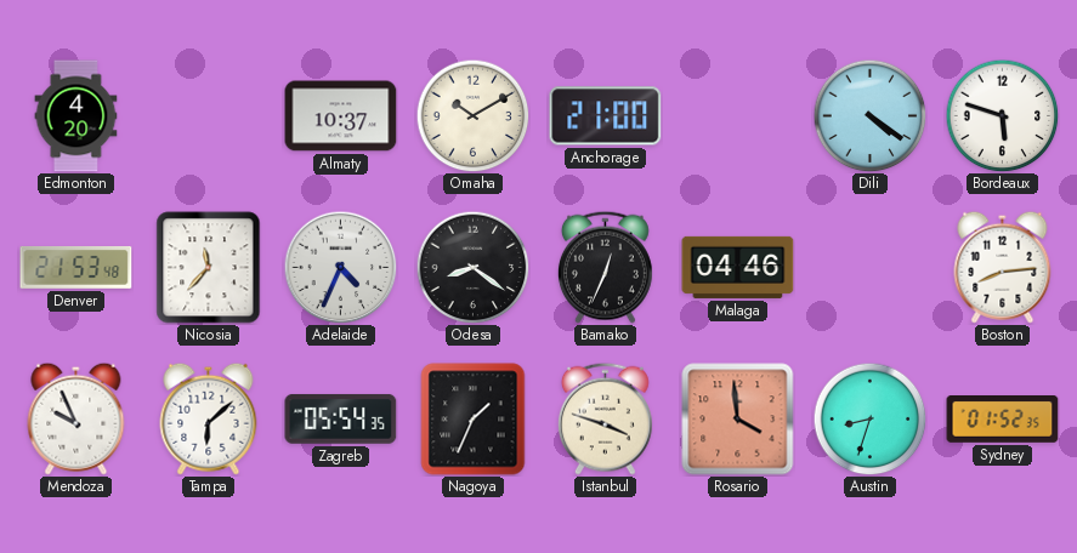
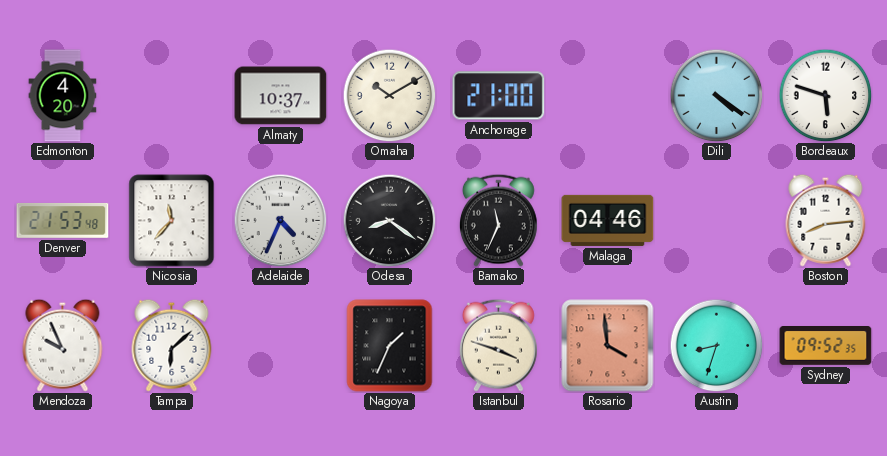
Bamako: 12:34 -> 11:34 (498, 220)
Zagreb: 05:54 -> none (341, 420)
Sydney: 01:52 -> 09:52 (826, 346)
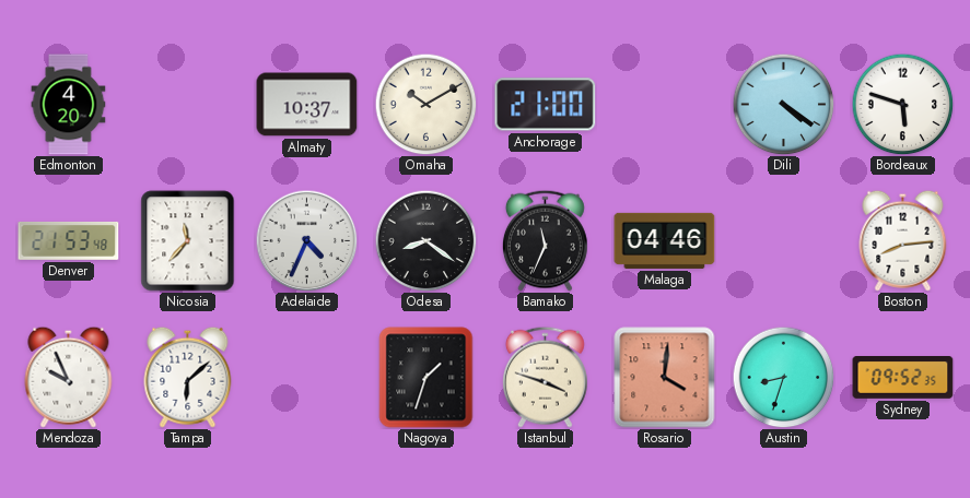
Nagoya: 1:34 -> 1:33 (426, 378)
Rosario: 3:59 -> 4:01 (665, 378)
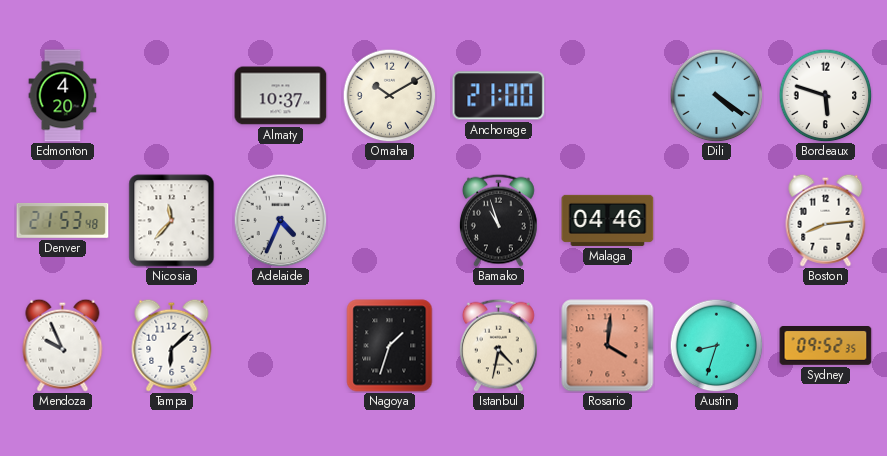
Odesa: 8:21 -> none (425, 240)
Bamako: 11:34 -> 10:57 (498, 220)
Istanbul: 3:48 -> 4:32 (498, 345)
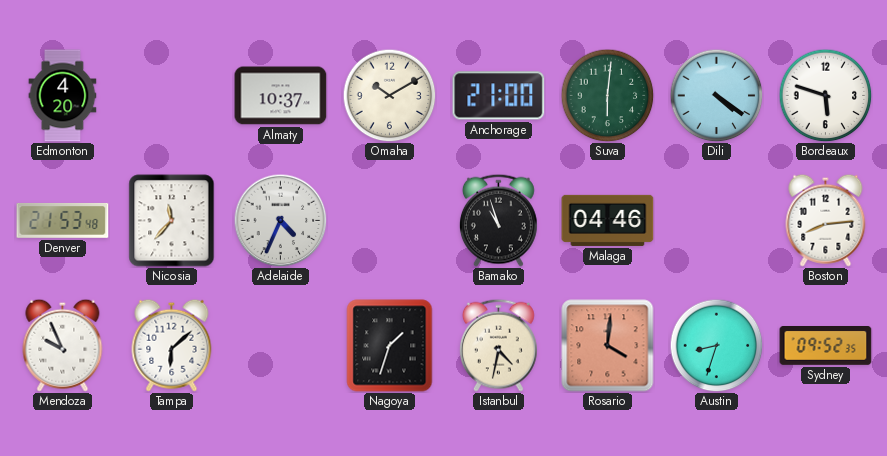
Suva: none -> 6:01 (607, 95)
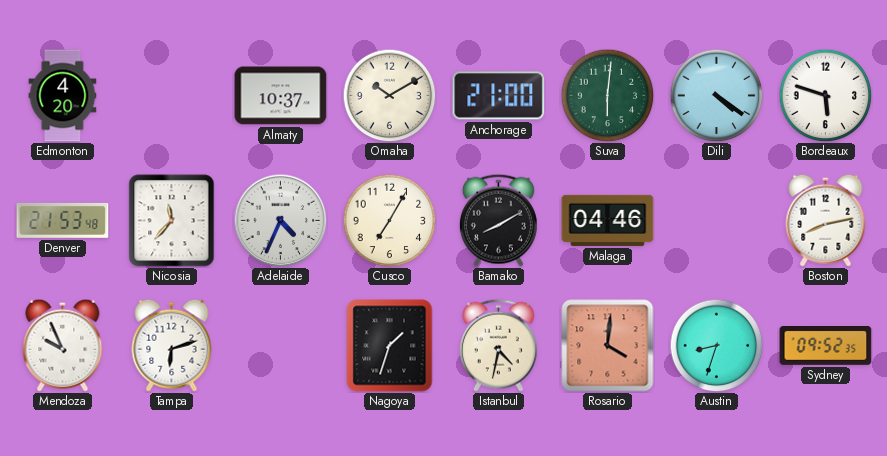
Cusco: none -> 7:05 (389, 220)
Bamako: 10:57 -> 8:10 (498, 220)
Boston: 8:14 -> 8:13 (826, 220)
Tampa: 6:08 -> 6:12 (172, 345)
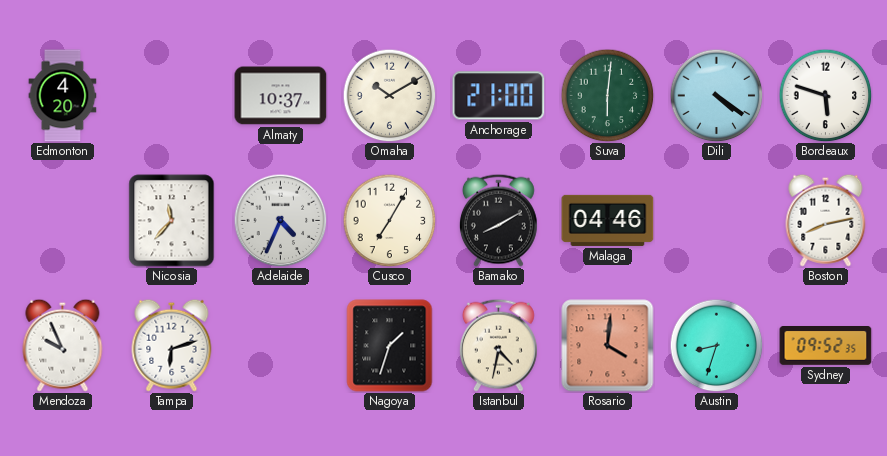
Denver: 21:53 -> none (63, 221)
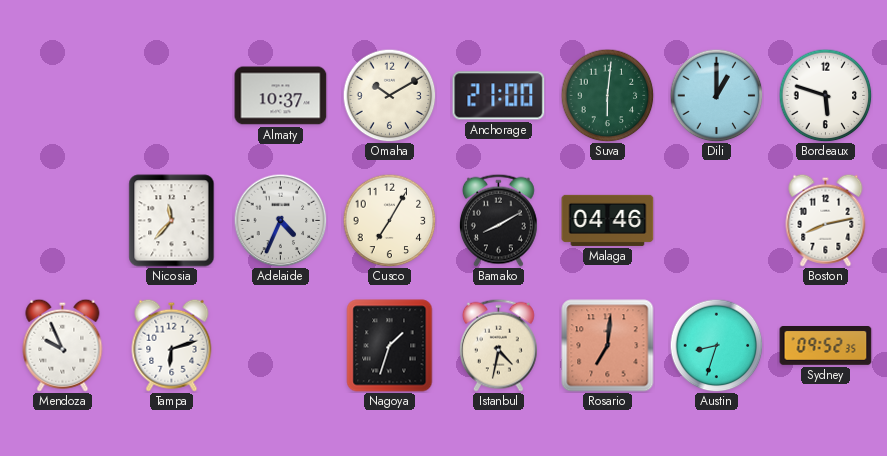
Edmonton: 4:20 -> none (63, 96)
Dili: 4:21 -> 1:00 (716, 95)
Rosario: 4:01 -> 7:01 (608, 346)
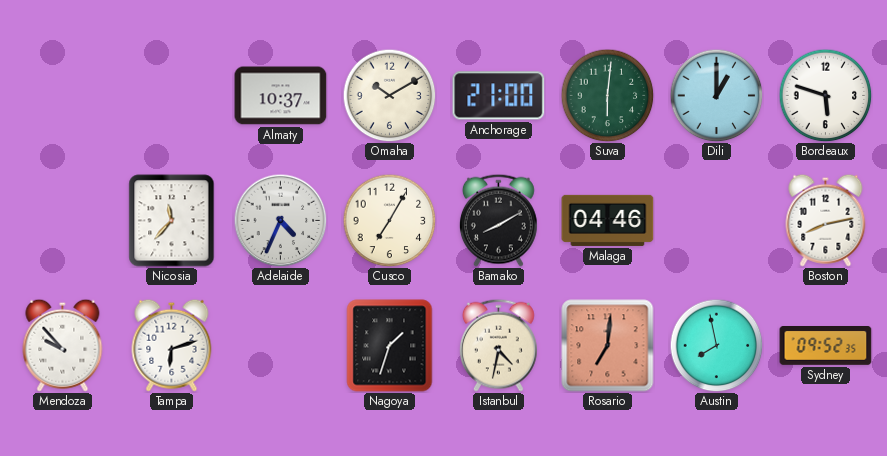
Mendoza: 9:56 -> 9:53 (63, 345)
Austin: 8:33 -> 7:58 (716, 345)
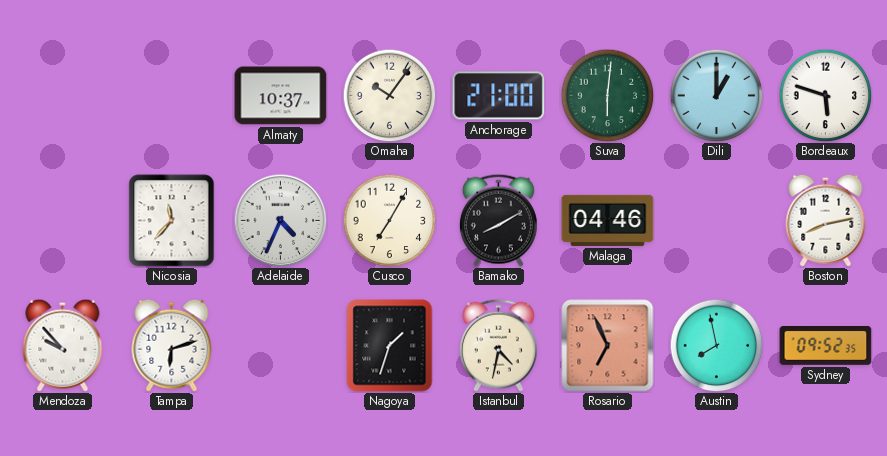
Omaha: 10:10 -> 10:06 (389, 95)
Rosario: 7:01 -> 6:56 (608, 346)
